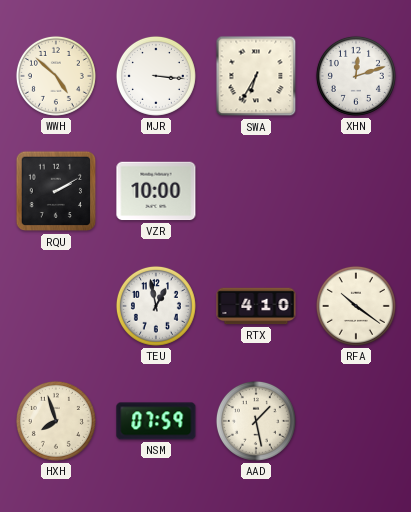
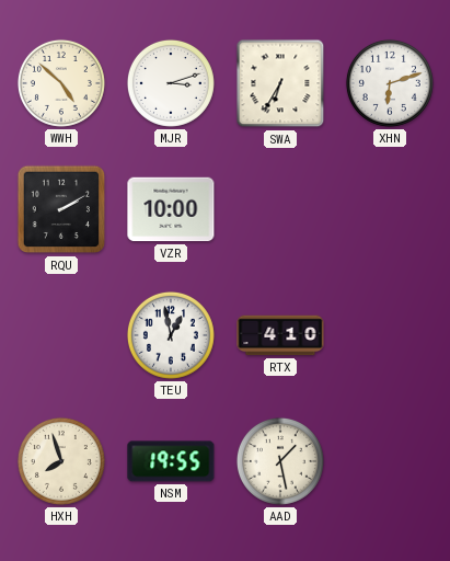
MJR: 3:16 -> 3:12 (171, 83)
XHN: 12:12 -> 6:12 (390, 83)
RFA: 10:21 -> none (356, 306)
NSM: 07:59 -> 19:55 (171, 461)
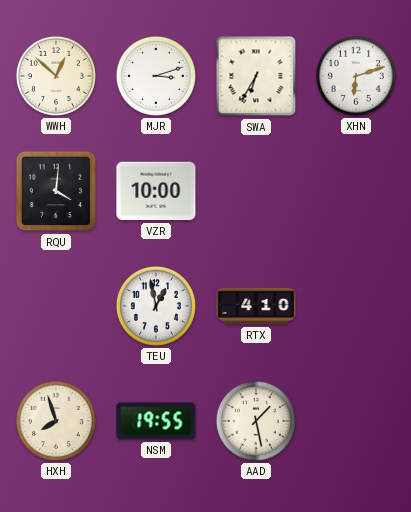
WWH: 4:52 -> 12:52 (56, 76)
RQU: 2:10 -> 4:01 (56, 191)
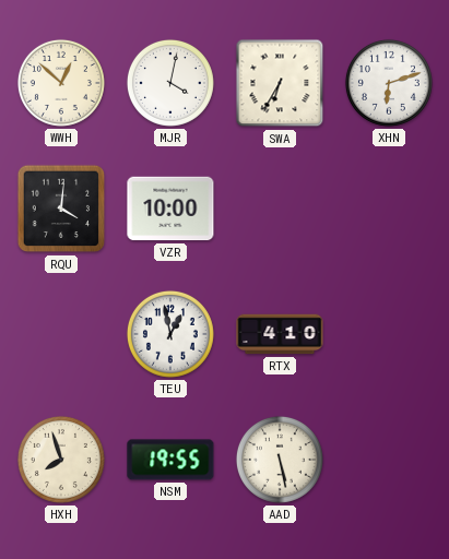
MJR: 3:12 -> 4:02 (170, 83)
AAD: 1:28 -> 5:28 (280, 460)
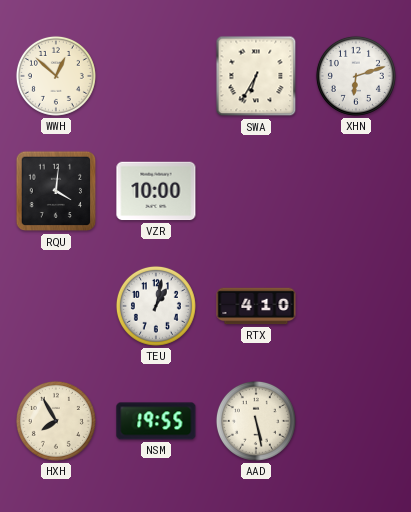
MJR: 4:02 -> none (170, 83)
TEU: 12:58 -> 1:02 (156, 306)
HXH: 7:57 -> 7:55 (56, 421)
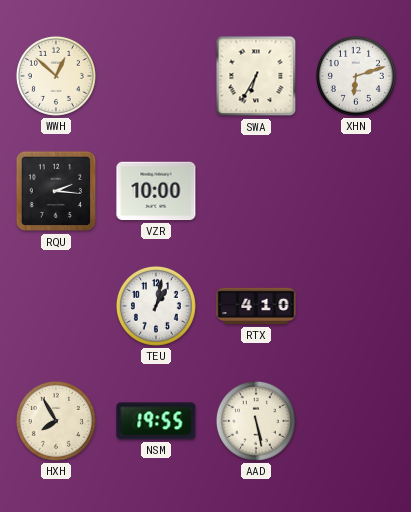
RQU: 4:01 -> 2:16 (56, 191)
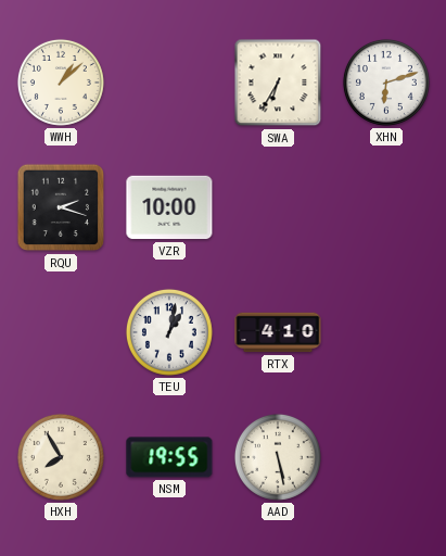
WWH: 12:52 -> 1:08 (61, 83)
RQU: 2:16 -> 2:18 (61, 207)
